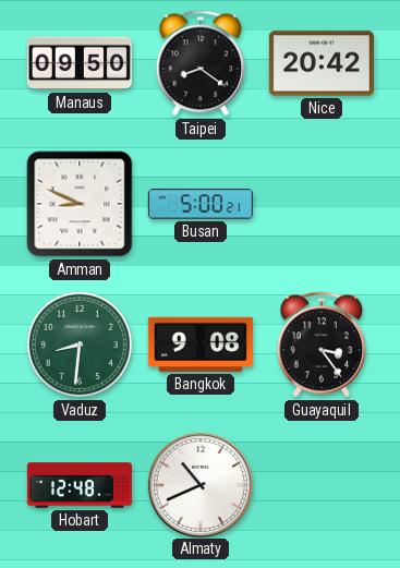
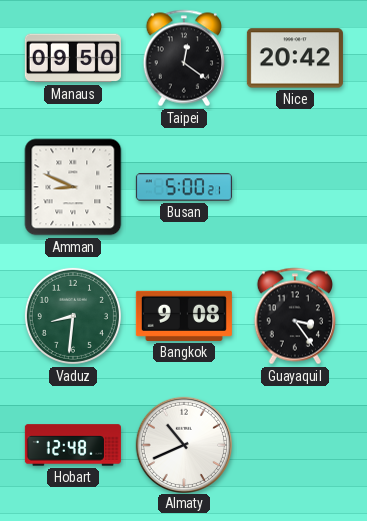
Taipei: 8:21 -> 12:21 (183, 58)
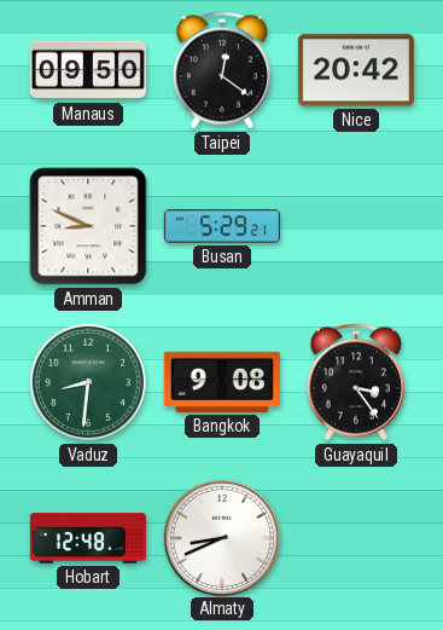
Busan: 5:00 -> 5:29 (222, 226)
Almaty: 10:41 -> 8:41 (221, 537)
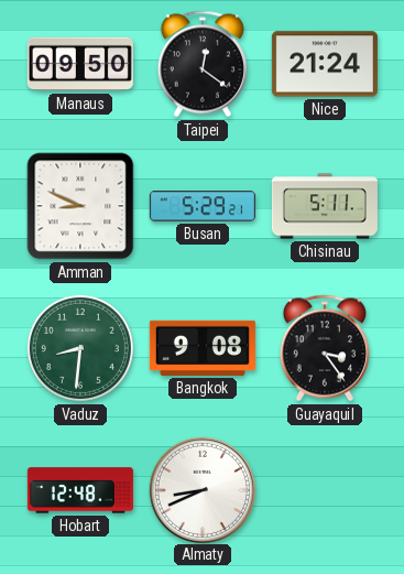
Nice: 20:42 -> 21:24 (325, 64)
Chisinau: none -> 5:11 (325, 206)
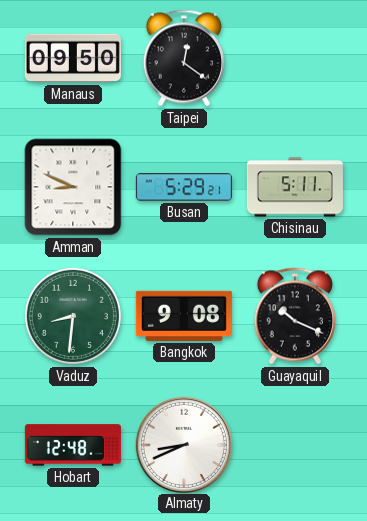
Nice: 21:24 -> none (325, 64)
Guayaquil: 3:24 -> 10:19 (294, 316)
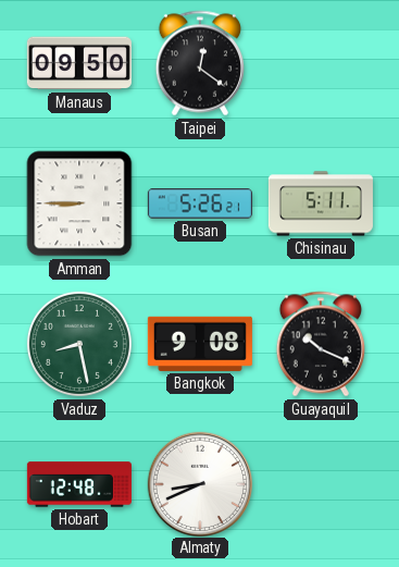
Amman: 8:49 -> 8:45 (79, 204)
Busan: 5:29 -> 5:26 (200, 204)
Vaduz: 8:31 -> 8:28 (79, 344)
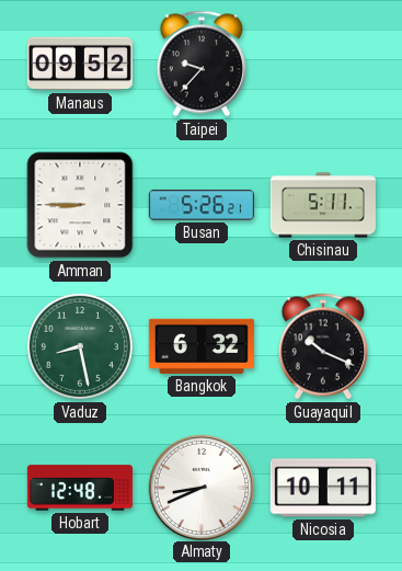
Manaus: 09:50 -> 09:52 (80, 64)
Taipei: 12:21 -> 9:37 (200, 64)
Bangkok: 9:08 -> 6:32 (202, 346)
Nicosia: none -> 10:11 (323, 488)
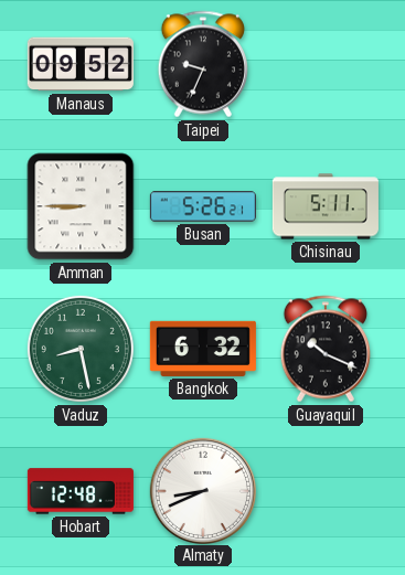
Taipei: 9:37 -> 9:34 (202, 64)
Nicosia: 10:11 -> none (323, 488)
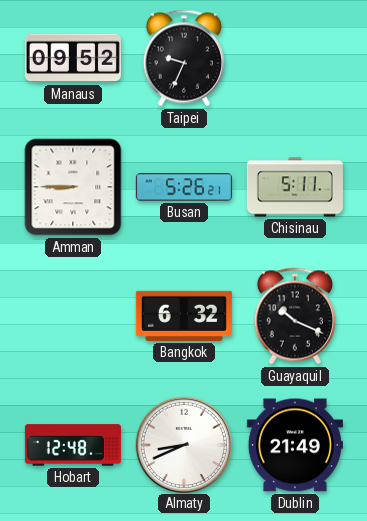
Vaduz: 8:28 -> none (81, 349)
Dublin: none -> 21:49 (295, 445)
